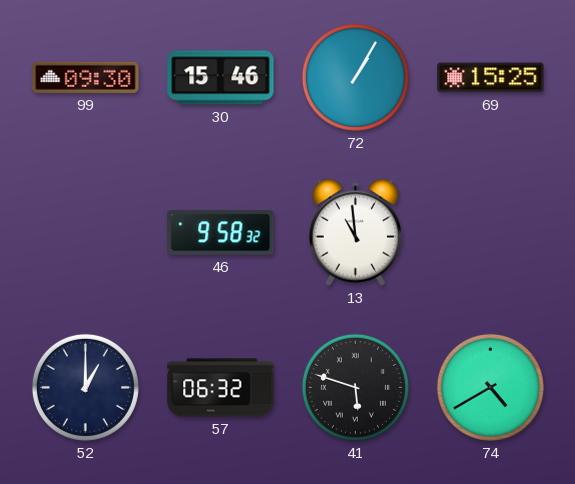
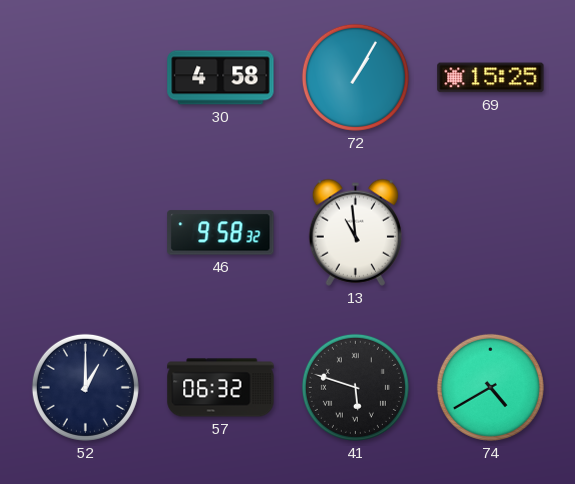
99: 09:30 -> none (86, 77)
30: 15:46 -> 4:58 (221, 78)
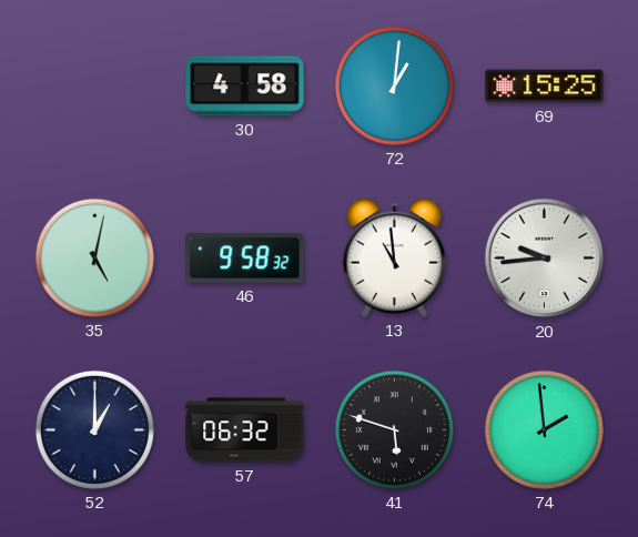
72: 1:05 -> 1:01 (394, 85)
35: none -> 5:02 (94, 257)
20: none -> 9:44 (545, 259)
74: 4:40 -> 1:59 (544, 429)
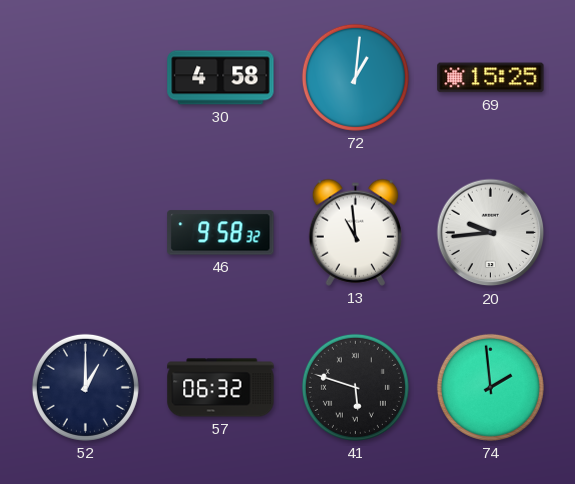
35: 5:02 -> none (94, 257)
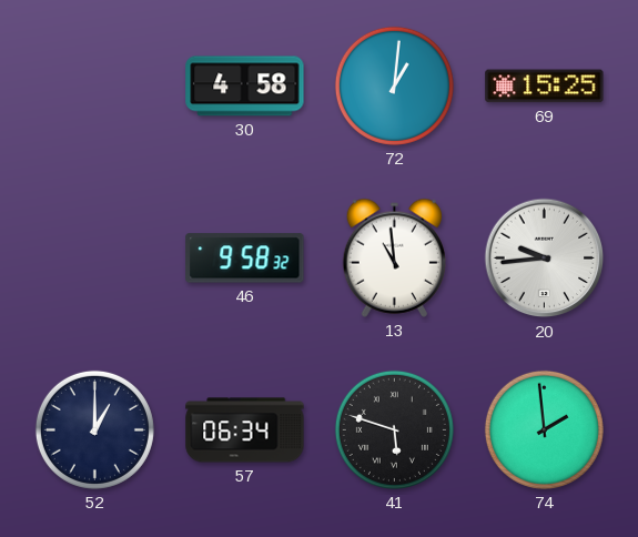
57: 06:32 -> 06:34 (245, 430)
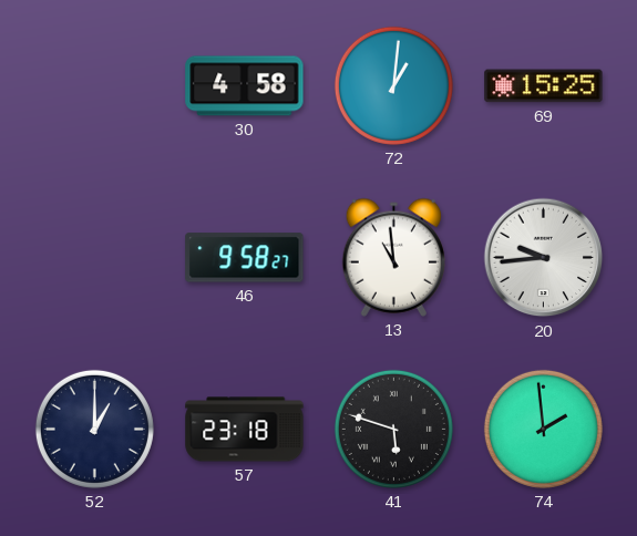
46: 9:58:32 -> 9:58:27 (245, 258)
57: 06:34 -> 23:18 (245, 430)
